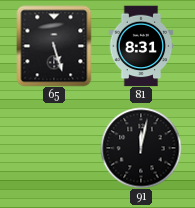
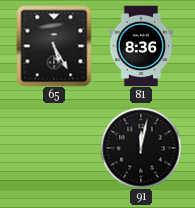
65: 5:27 -> 5:25 (54, 46)
81: 8:31 -> 8:36 (141, 46)
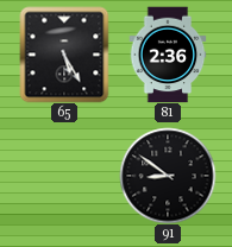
81: 8:36 -> 2:36 (168, 55)
91: 12:02 -> 8:51 (168, 176)
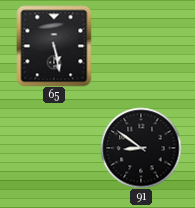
65: 5:25 -> 5:28 (54, 46)
81: 2:36 -> none (168, 55)
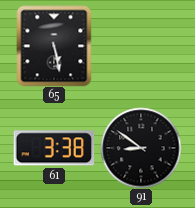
61: none -> 3:38 (54, 148)
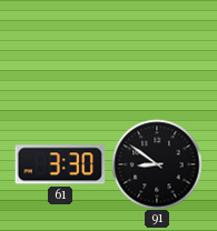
65: 5:28 -> none (54, 46)
61: 3:38 -> 3:30 (60, 164)
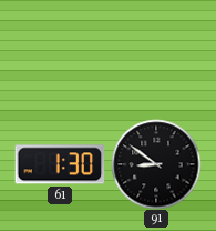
61: 3:30 -> 1:30 (60, 164)
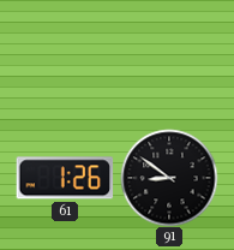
61: 1:30 -> 1:26 (65, 178)
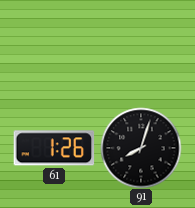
91: 8:51 -> 8:03 (141, 148)
